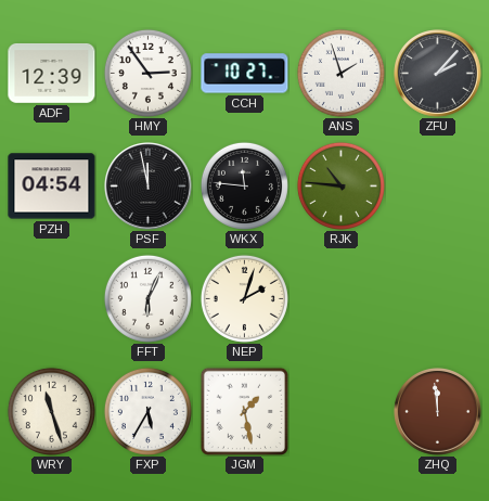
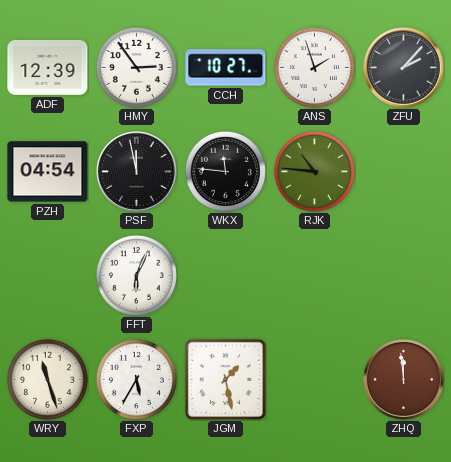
NEP: 2:03 -> none (244, 298)
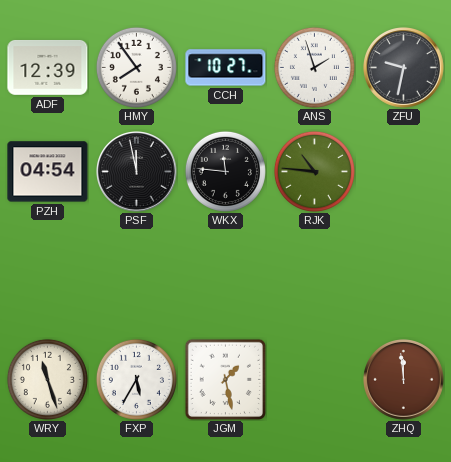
HMY: 2:54 -> 7:54 (136, 67)
ZFU: 2:07 -> 9:32 (404, 68)
FFT: 6:04 -> none (136, 275)
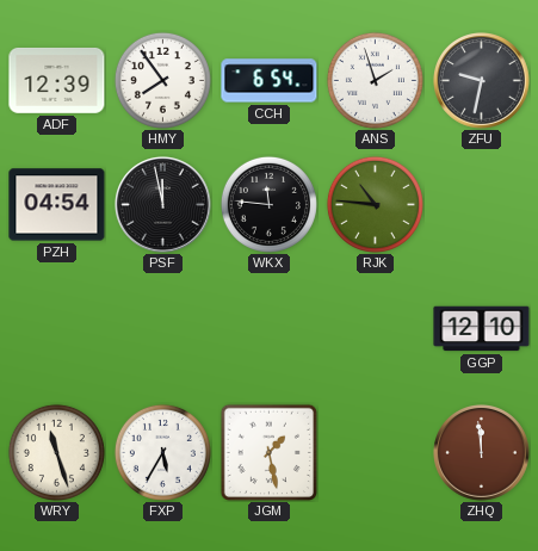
CCH: 10:27 -> 6:54 (270, 81)
GGP: none -> 12:10 (482, 329)
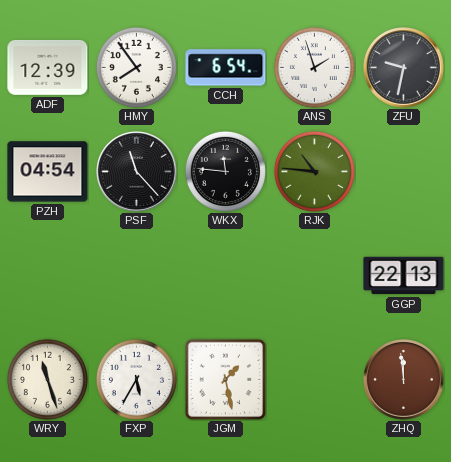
PSF: 11:58 -> 11:23 (137, 172)
GGP: 12:10 -> 22:13 (404, 276)
